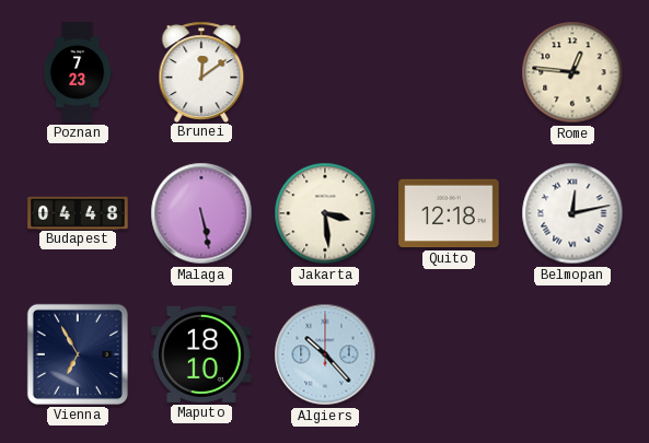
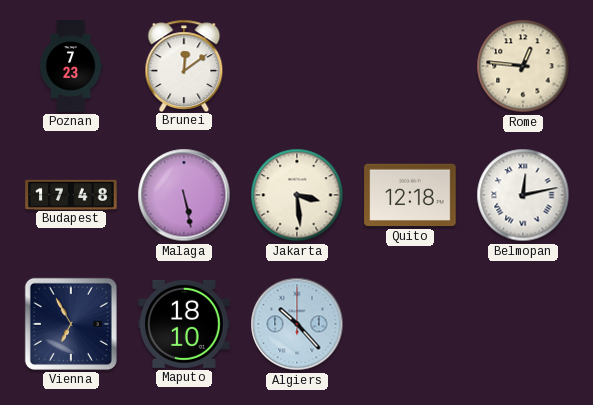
Budapest: 04:48 -> 17:48 (71, 194)
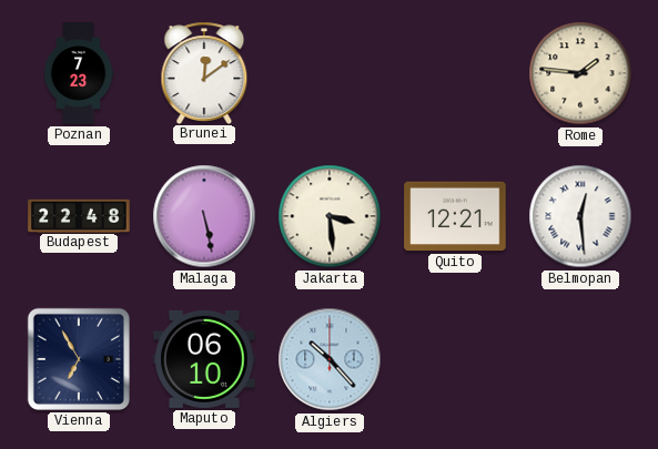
Rome: 12:46 -> 1:46 (580, 73)
Budapest: 17:48 -> 22:48 (79, 215)
Quito: 12:18 -> 12:21 (455, 216)
Belmopan: 12:13 -> 12:29 (580, 216)
Maputo: 18:10 -> 06:10 (204, 359)
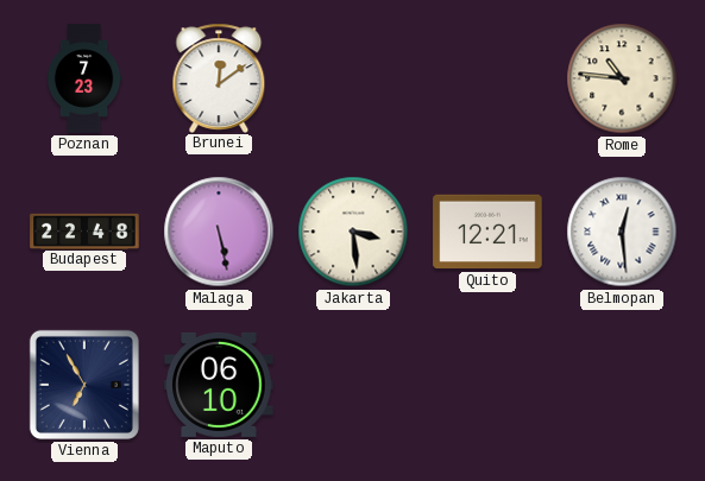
Rome: 1:46 -> 10:46 (622, 78)
Algiers: 10:23 -> none (330, 359)
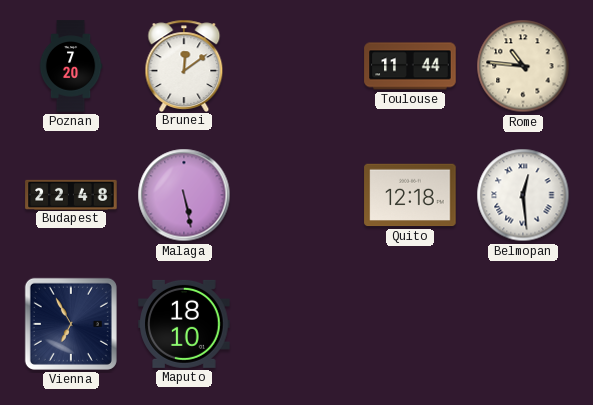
Poznan: 7:23 -> 7:20 (71, 66)
Toulouse: none -> 11:44 (410, 66)
Jakarta: 3:29 -> none (353, 232)
Quito: 12:21 -> 12:18 (410, 195)
Maputo: 06:10 -> 18:10 (184, 324)
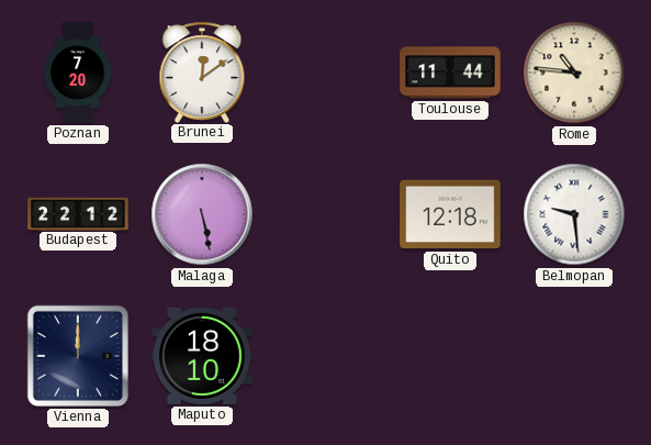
Budapest: 22:48 -> 22:12 (78, 213)
Belmopan: 12:29 -> 9:29 (574, 214)
Vienna: 6:55 -> 12:00 (78, 356)
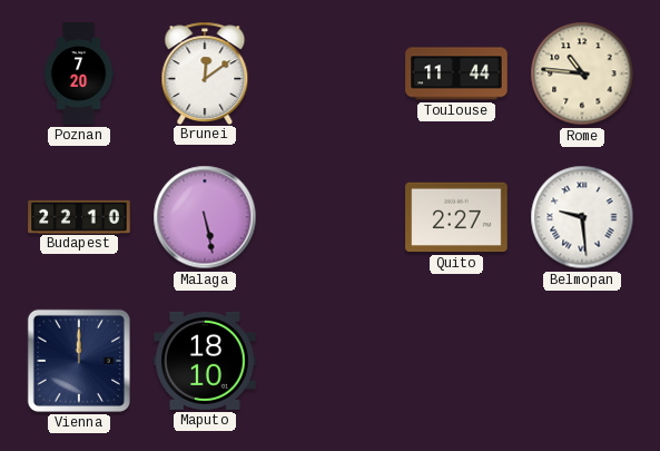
Budapest: 22:12 -> 22:10 (79, 216)
Quito: 12:18 -> 2:27 (456, 217)
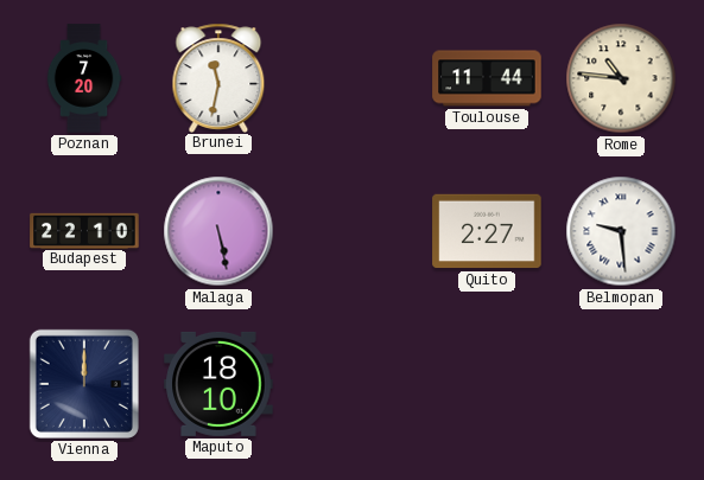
Brunei: 12:09 -> 11:32 (218, 77)
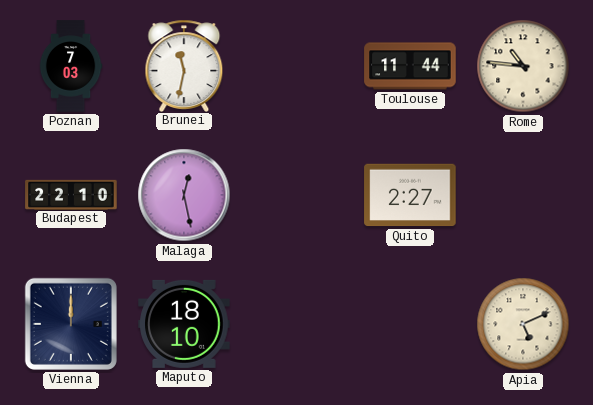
Poznan: 7:20 -> 7:03 (71, 66)
Malaga: 5:28 -> 12:28 (184, 195)
Belmopan: 9:29 -> none (621, 231)
Apia: none -> 5:11 (523, 324)
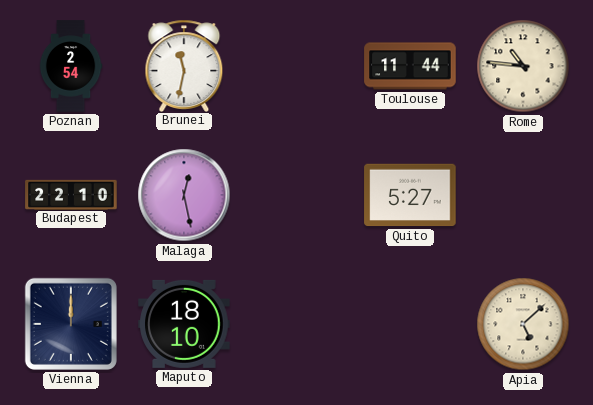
Poznan: 7:03 -> 2:54 (71, 66)
Quito: 2:27 -> 5:27 (410, 195)
Apia: 5:11 -> 5:08 (523, 324)
